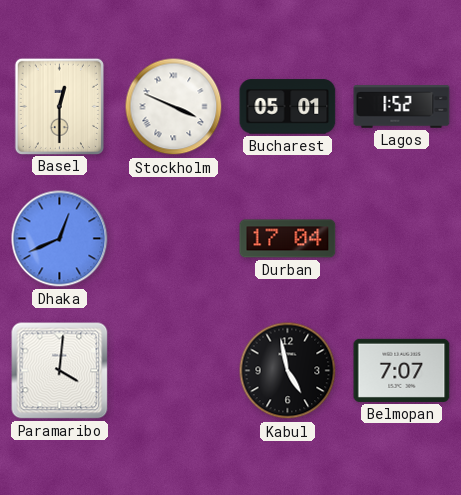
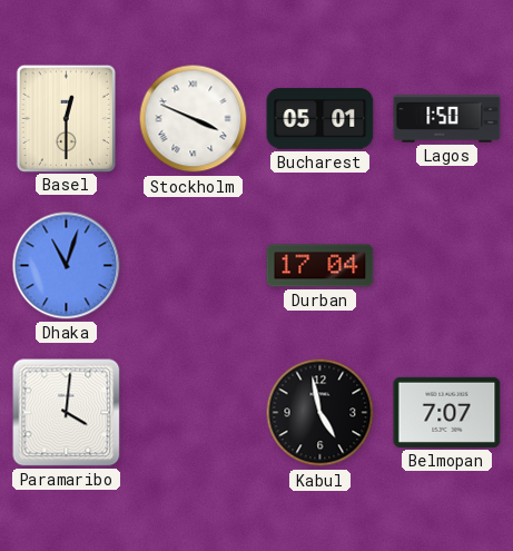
Lagos: 1:52 -> 1:50 (447, 119)
Dhaka: 12:41 -> 11:03 (67, 266)
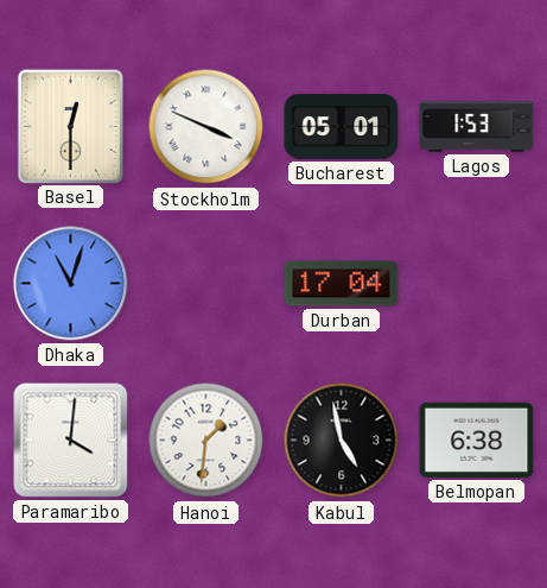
Lagos: 1:50 -> 1:53 (477, 127)
Hanoi: none -> 1:31 (206, 441)
Belmopan: 7:07 -> 6:38 (477, 440)
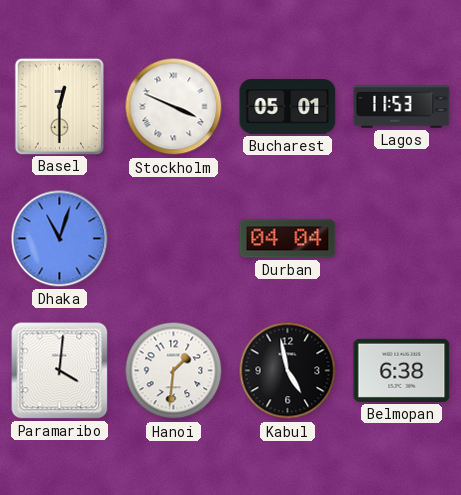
Lagos: 1:53 -> 11:53 (402, 107)
Durban: 17:04 -> 04:04 (288, 239)
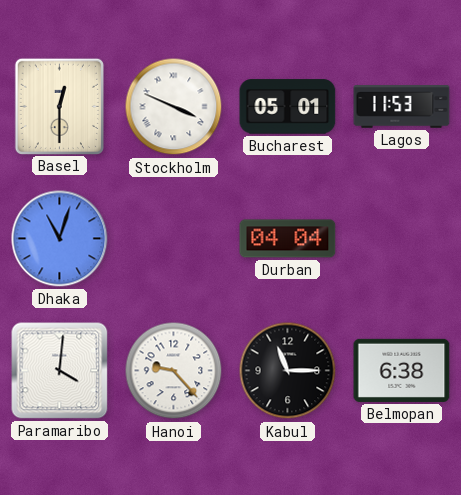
Hanoi: 1:31 -> 9:23 (174, 371)
Kabul: 4:58 -> 11:15 (288, 371)
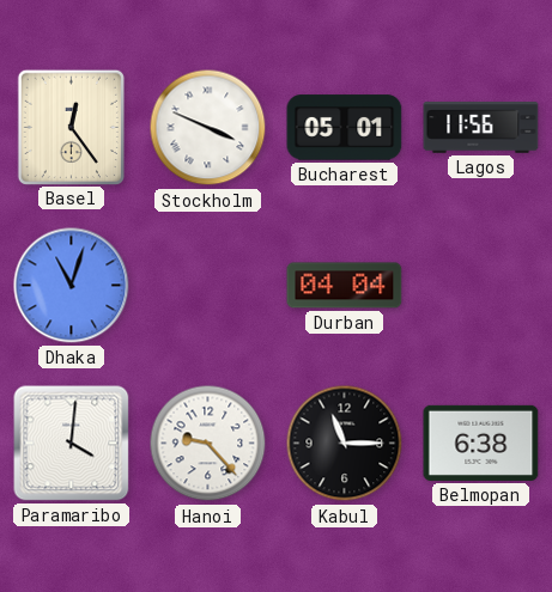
Basel: 12:30 -> 12:24 (71, 127)
Lagos: 11:53 -> 11:56 (481, 128)
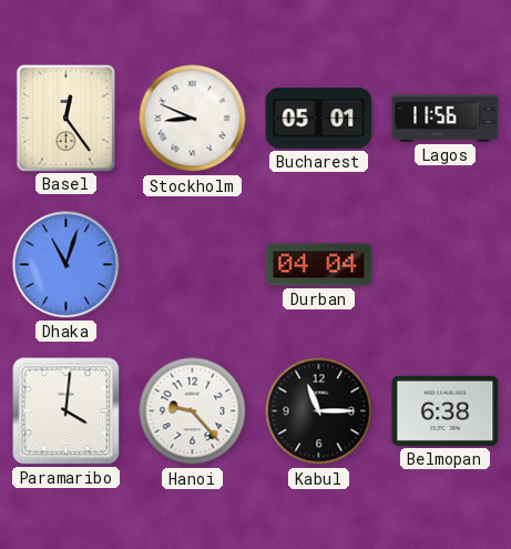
Stockholm: 3:49 -> 8:49 (193, 119)
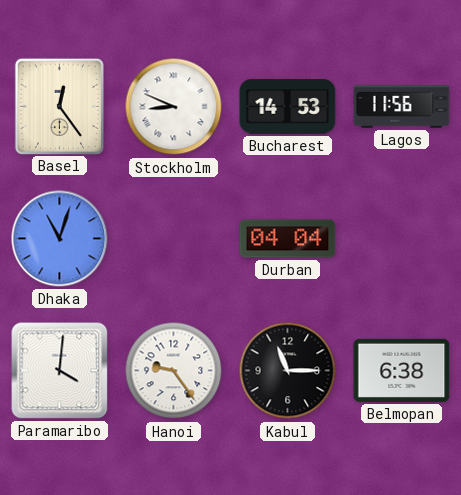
Bucharest: 05:01 -> 14:53 (288, 107)
Hanoi: 9:23 -> 9:24 (174, 371)
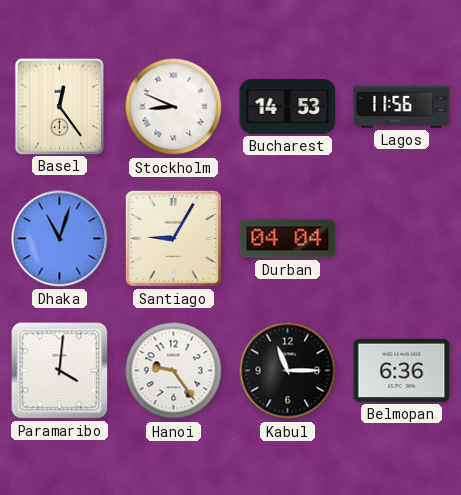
Santiago: none -> 9:05 (173, 238)
Belmopan: 6:38 -> 6:36 (402, 370)
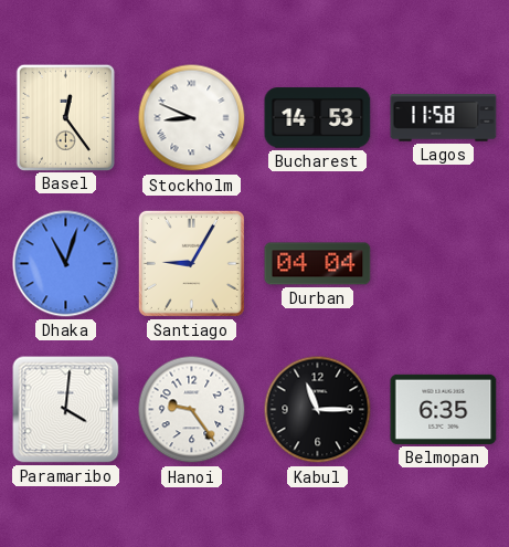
Lagos: 11:56 -> 11:58 (444, 118)
Belmopan: 6:36 -> 6:35 (444, 409)
